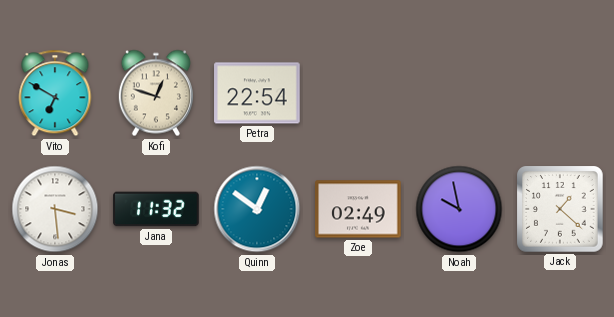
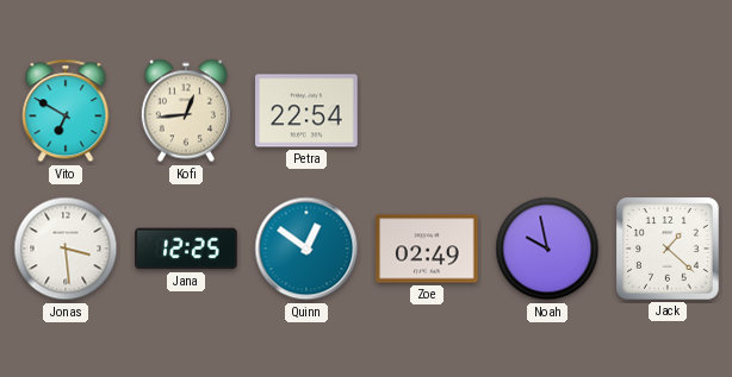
Kofi: 12:48 -> 12:44 (186, 111)
Jana: 11:32 -> 12:25 (186, 249)
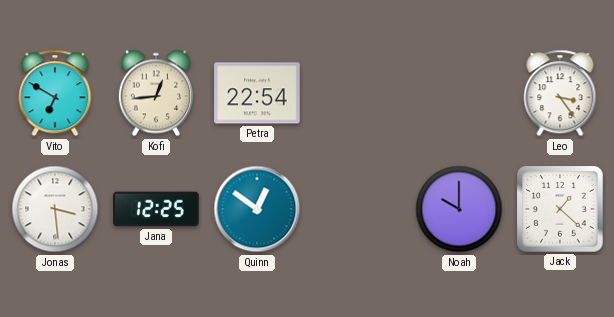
Leo: none -> 3:24 (560, 93)
Zoe: 02:49 -> none (427, 249)
Noah: 9:58 -> 10:00 (459, 209)
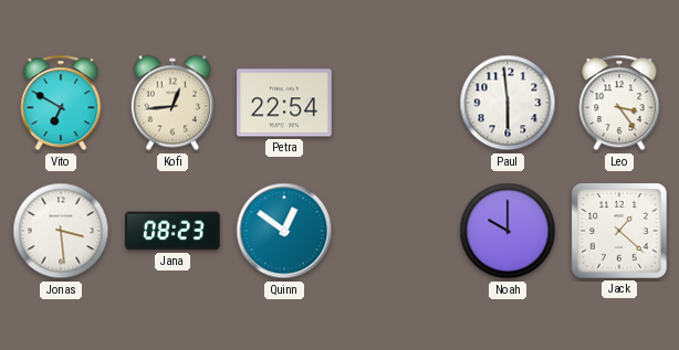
Paul: none -> 5:59 (508, 103)
Jana: 12:25 -> 08:23 (173, 231)
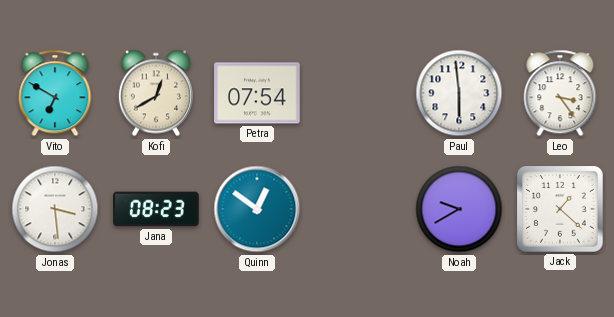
Kofi: 12:44 -> 12:40 (156, 93)
Petra: 22:54 -> 07:54 (257, 93)
Noah: 10:00 -> 9:40 (459, 209)
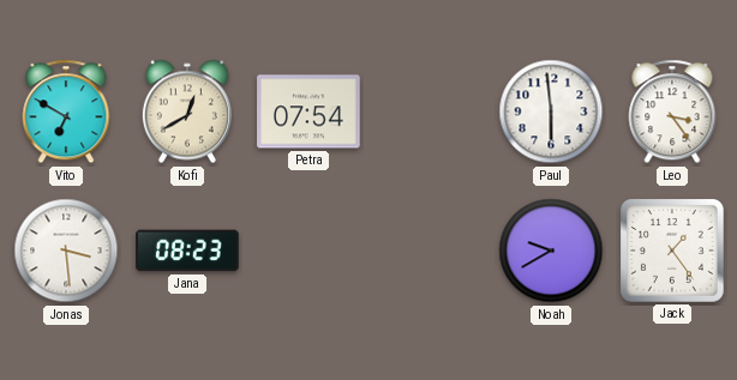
Quinn: 12:51 -> none (257, 209)
Jack: 1:22 -> 1:24 (672, 251)
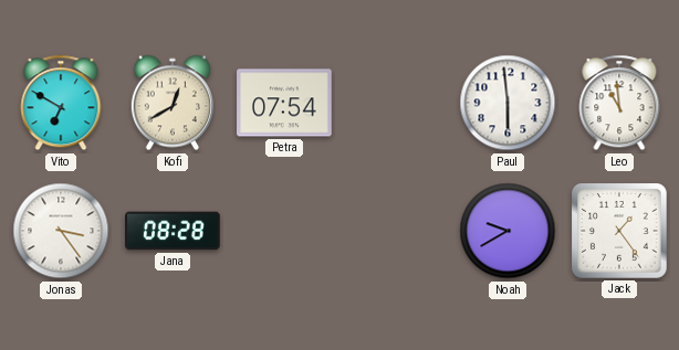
Leo: 3:24 -> 10:59 (619, 103)
Jonas: 3:29 -> 3:24 (61, 231)
Jana: 08:23 -> 08:28 (173, 231)
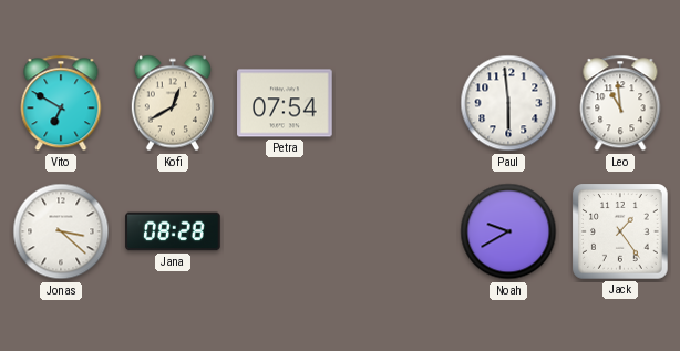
Jonas: 3:24 -> 3:22 (61, 231)
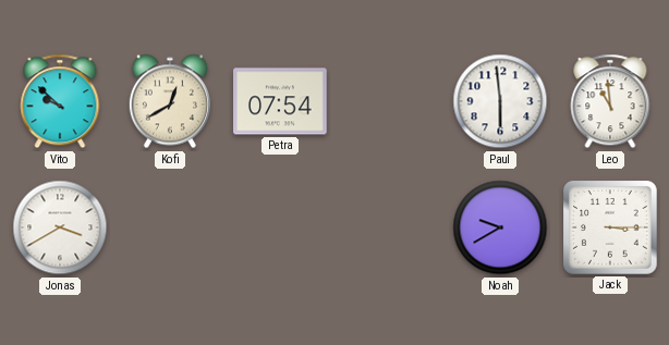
Vito: 6:50 -> 9:52 (60, 101)
Jonas: 3:22 -> 3:40 (60, 227)
Jana: 08:28 -> none (173, 231)
Jack: 1:24 -> 3:15 (610, 227)
